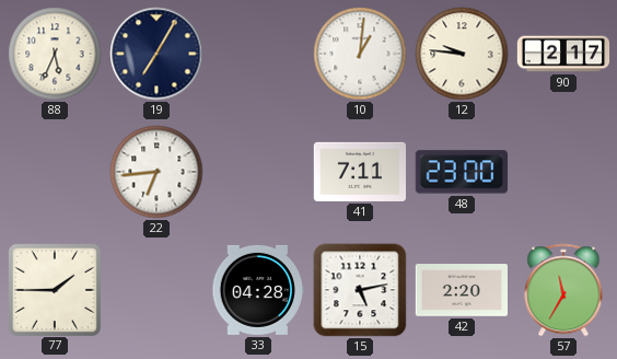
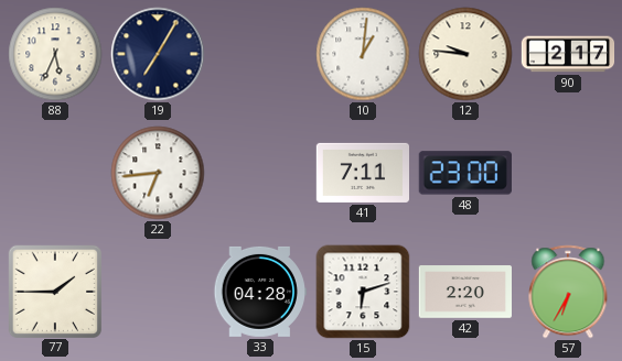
15: 5:13 -> 6:12 (363, 292)
57: 11:35 -> 6:35 (568, 292)
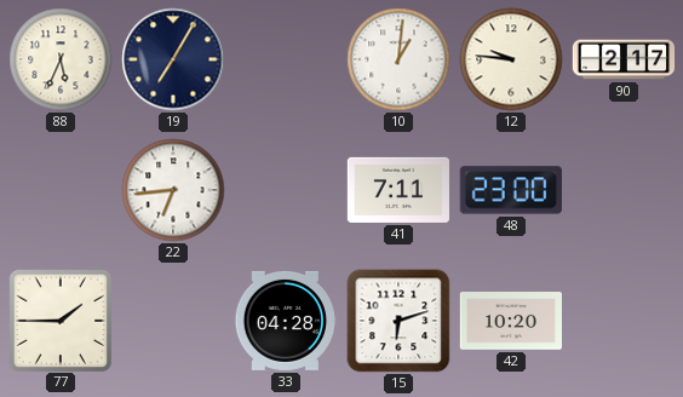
42: 2:20 -> 10:20 (510, 321)
57: 6:35 -> none (568, 292)
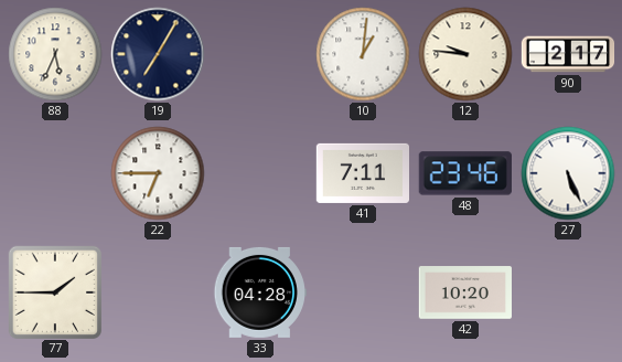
22: 6:44 -> 6:45 (158, 173)
48: 23:00 -> 23:46 (465, 173)
27: none -> 5:26 (568, 173)
15: 6:12 -> none (398, 321)
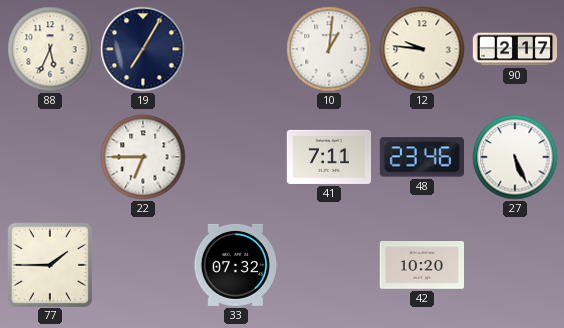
33: 04:28 -> 07:32 (235, 265)
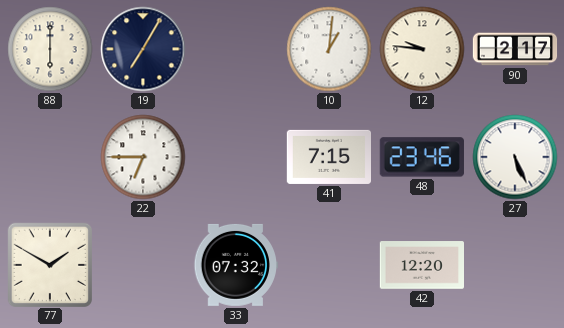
88: 5:34 -> 6:00 (50, 49)
41: 7:11 -> 7:15 (328, 157)
77: 1:45 -> 1:50 (49, 264)
42: 10:20 -> 12:20 (421, 265)
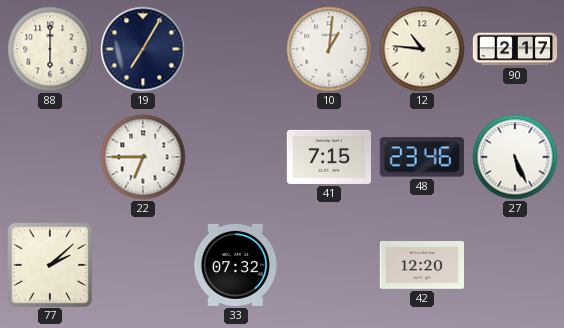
12: 9:46 -> 10:46 (422, 49)
77: 1:50 -> 2:08 (49, 264)
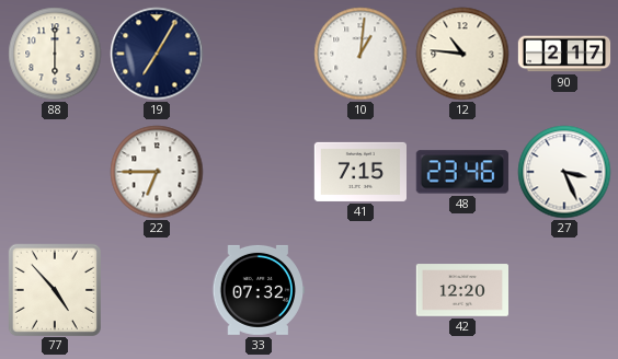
27: 5:26 -> 3:26 (564, 172)
77: 2:08 -> 4:53 (54, 289)
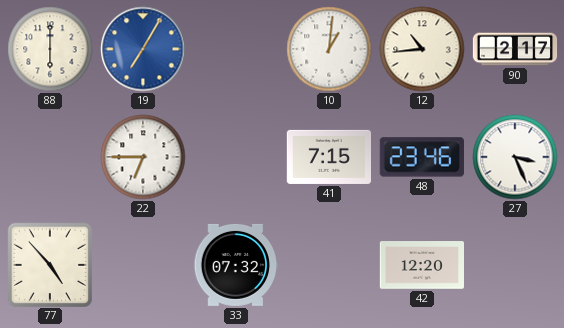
19 dial: navy -> blue (143, 49)
12: 10:46 -> 10:44 (422, 49)
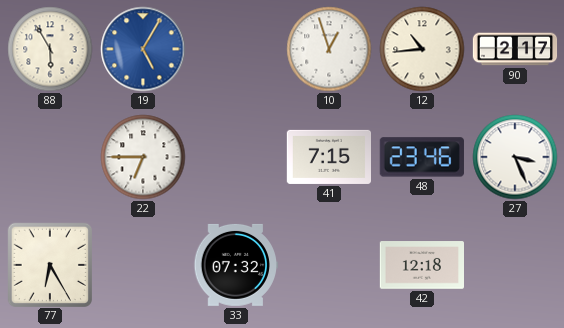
88: 6:00 -> 5:55 (50, 49)
19: 7:05 -> 5:05 (143, 49)
10: 1:01 -> 12:57 (329, 49)
77: 4:53 -> 6:25 (49, 264)
42: 12:20 -> 12:18 (421, 265)
